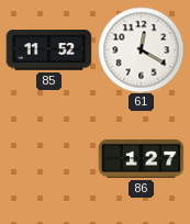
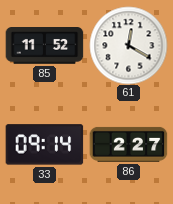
33: none -> 09:14 (44, 145)
86: 1:27 -> 2:27 (128, 144)
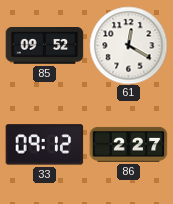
85: 11:52 -> 09:52 (44, 46)
33: 09:14 -> 09:12 (44, 145)
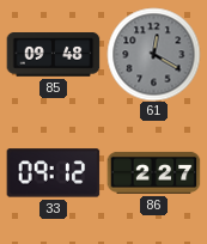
85: 09:52 -> 09:48 (53, 55)
61 dial: white -> grey (153, 54)
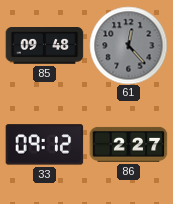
61: 12:20 -> 12:23 (128, 45)
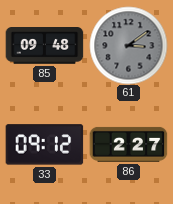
61: 12:23 -> 3:09 (128, 45)
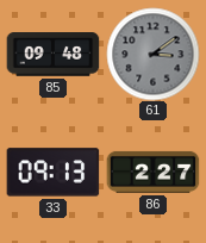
33: 09:12 -> 09:13 (52, 173)
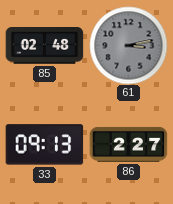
85: 09:48 -> 02:48 (44, 46)
61: 3:09 -> 3:13 (128, 45)
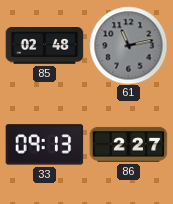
61: 3:13 -> 11:13 (128, 45)
